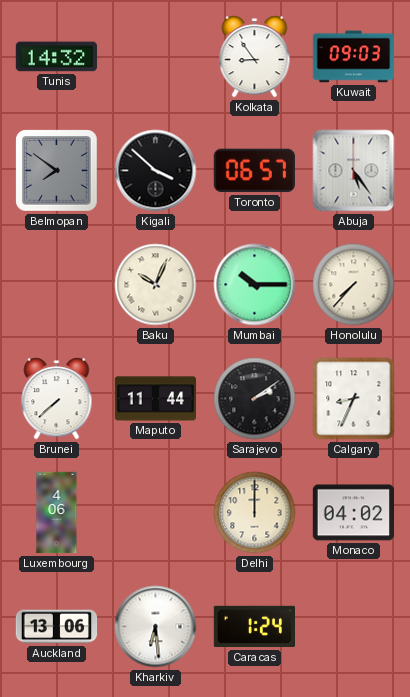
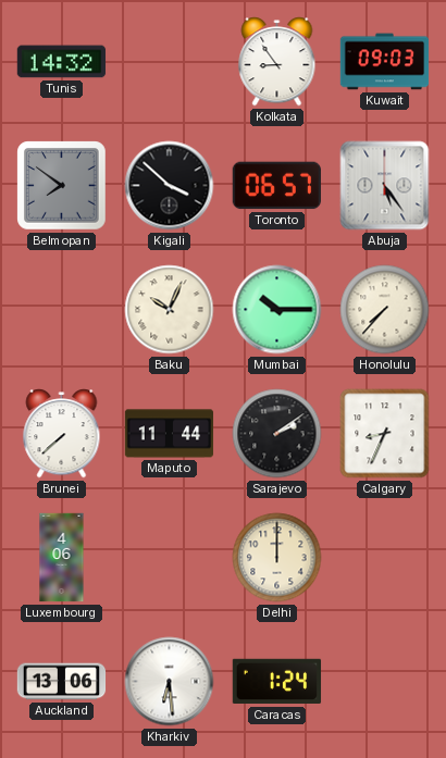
Monaco: 04:02 -> none (354, 513)
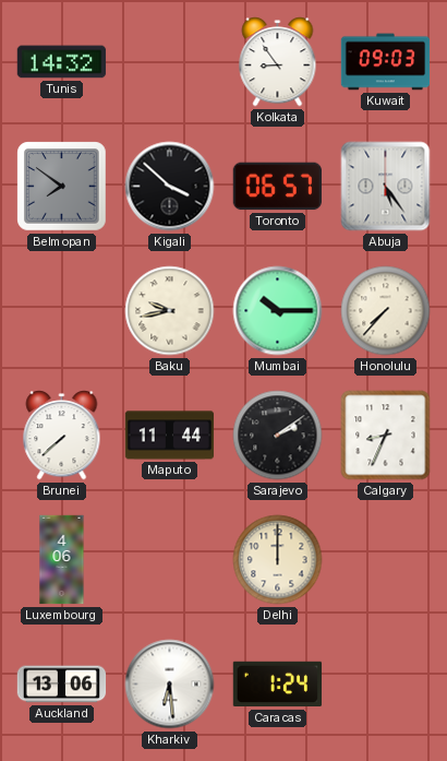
Baku: 10:04 -> 9:43 (170, 311)
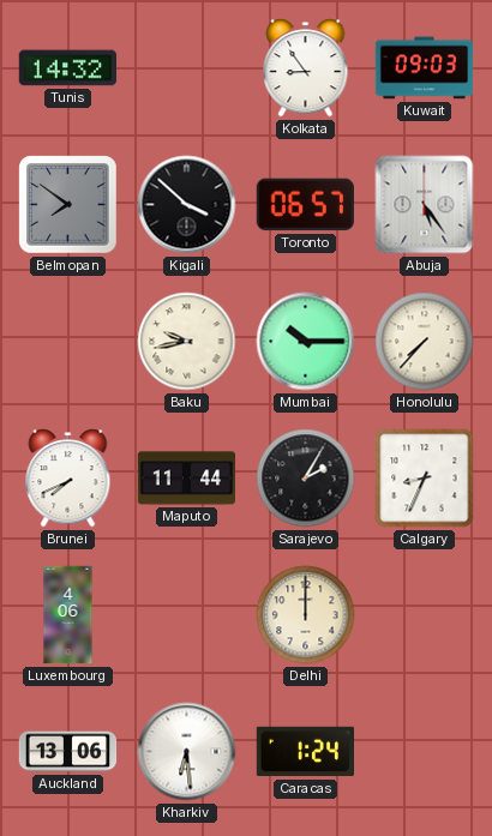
Brunei: 7:38 -> 7:41 (68, 479)
Sarajevo: 2:09 -> 2:05 (306, 479)
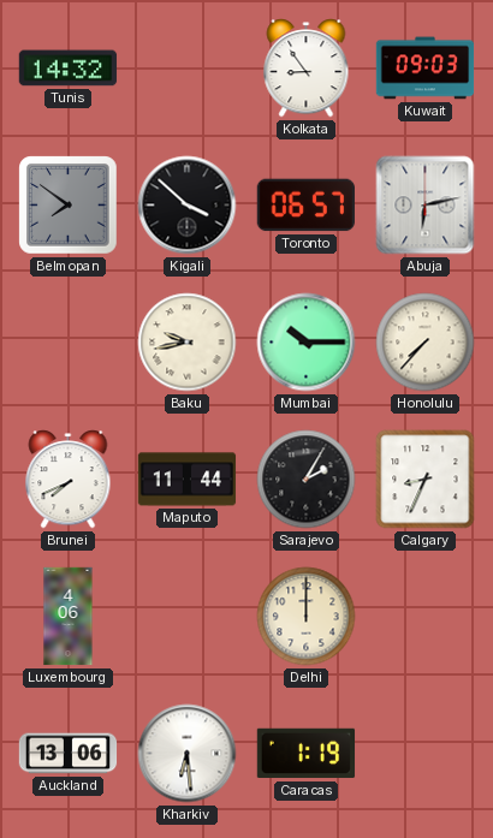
Abuja: 5:24 -> 6:13 (426, 206)
Caracas: 1:24 -> 1:19 (307, 754)
